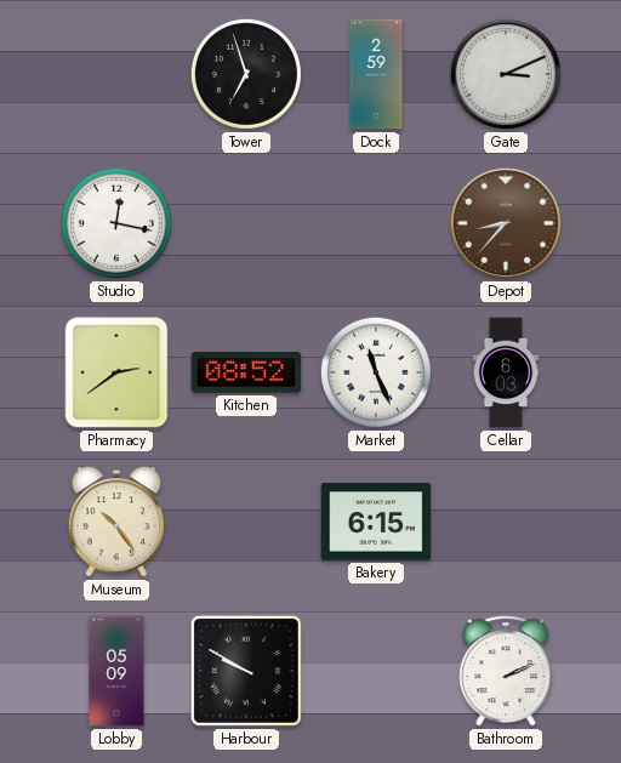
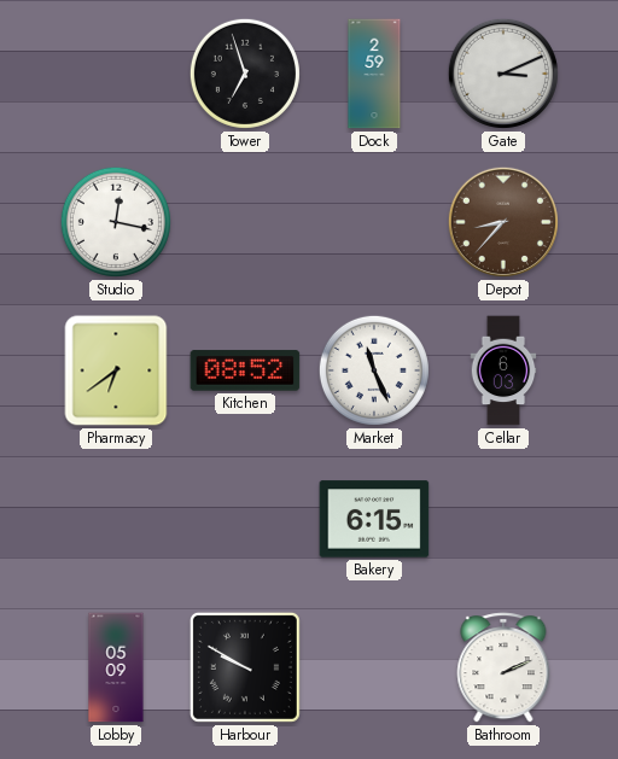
Pharmacy: 2:39 -> 6:39 (116, 370)
Museum: 10:24 -> none (116, 522)
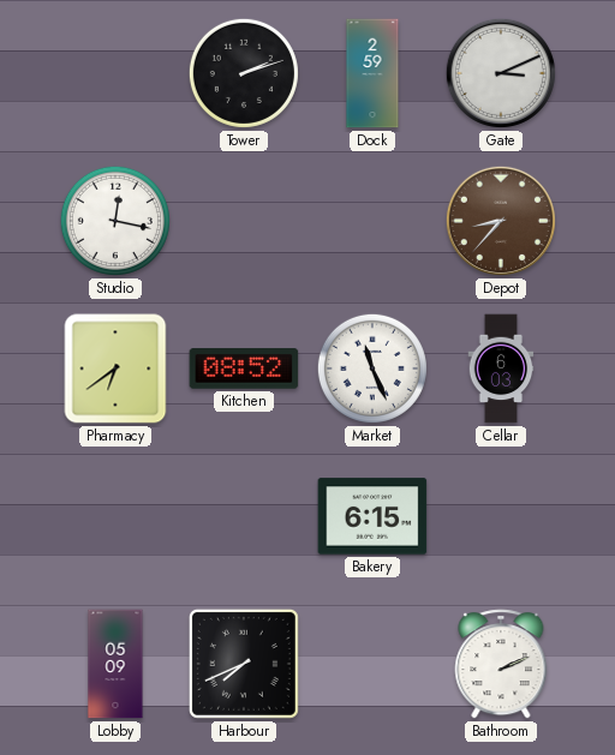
Tower: 6:57 -> 2:12 (244, 73)
Harbour: 9:50 -> 7:41 (244, 664)
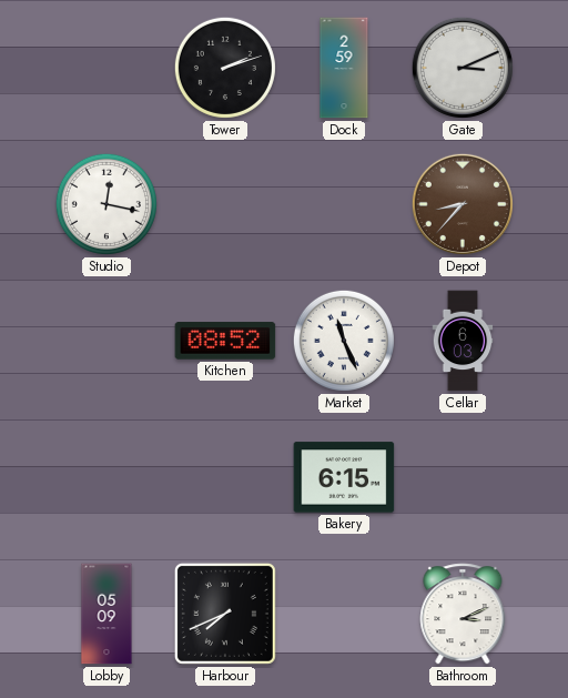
Pharmacy: 6:39 -> none (115, 368)
Bathroom: 2:11 -> 3:11 (463, 614)
